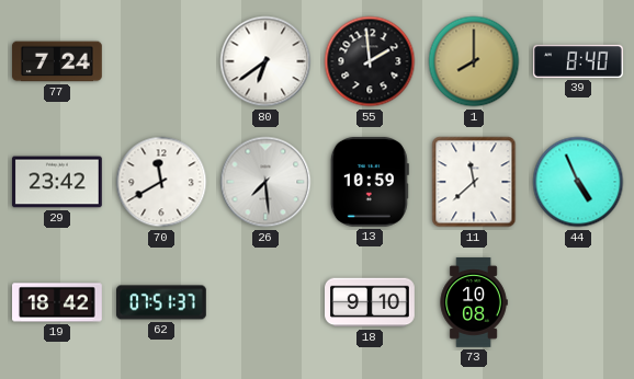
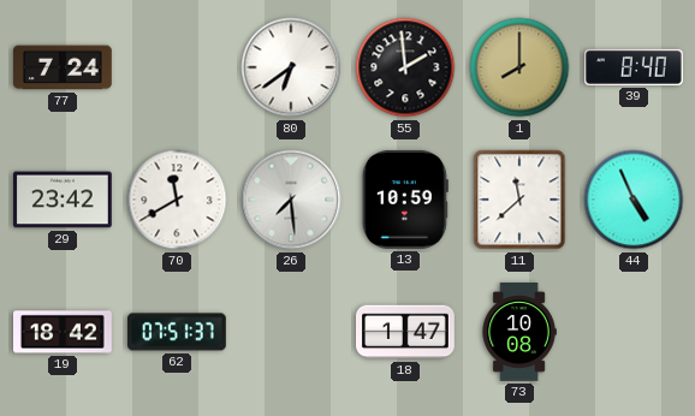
18: 9:10 -> 1:47 (406, 332)
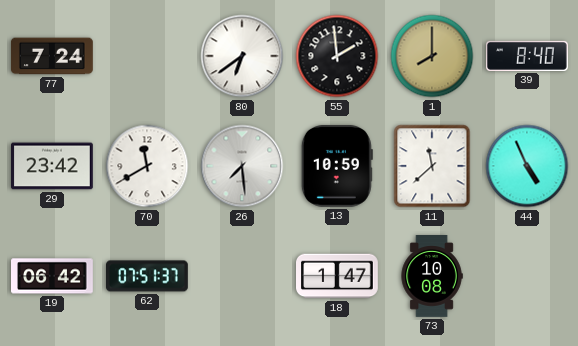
19: 18:42 -> 06:42 (53, 276)
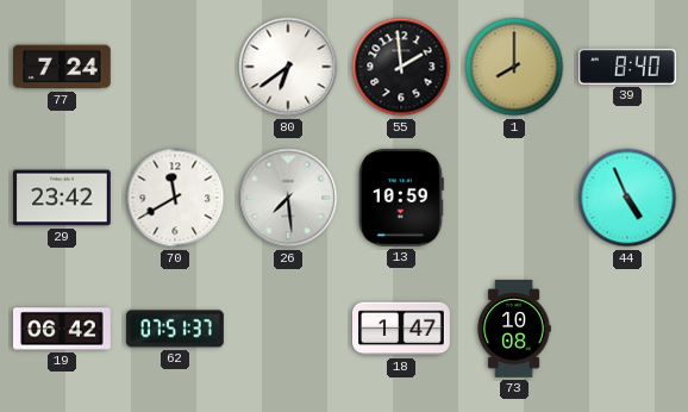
11: 11:38 -> none (432, 166)
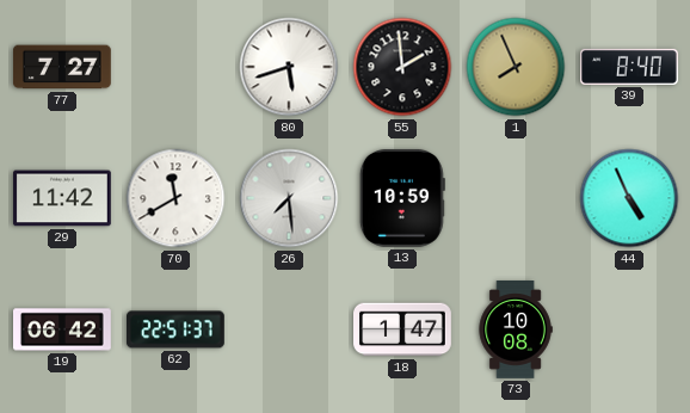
77: 7:24 -> 7:27 (63, 67)
80: 6:39 -> 5:42 (289, 67)
1: 8:00 -> 7:56 (516, 67)
29: 23:42 -> 11:42 (63, 198)
62: 07:51 -> 22:51 (177, 329)
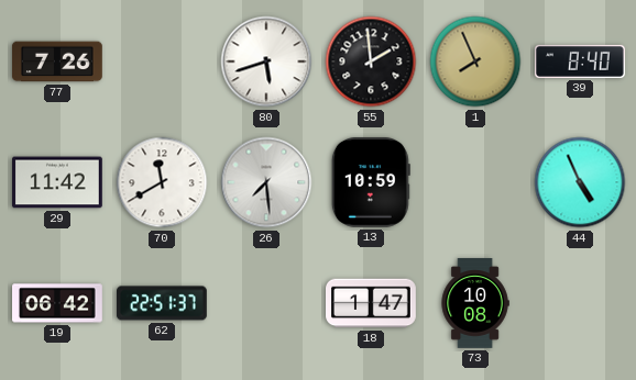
77: 7:27 -> 7:26 (58, 62)
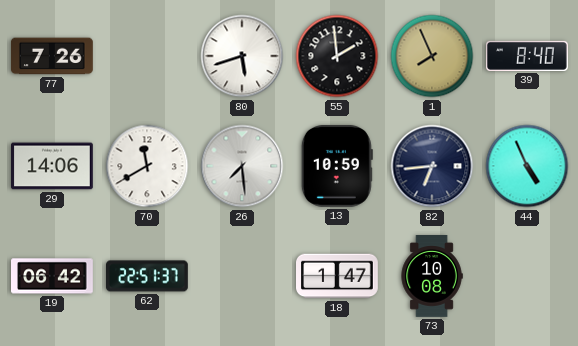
29: 11:42 -> 14:06 (53, 166)
82: none -> 6:44 (432, 166)
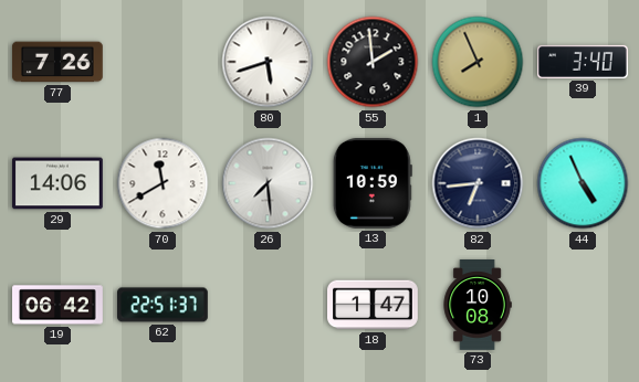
39: 8:40 -> 3:40 (584, 62)
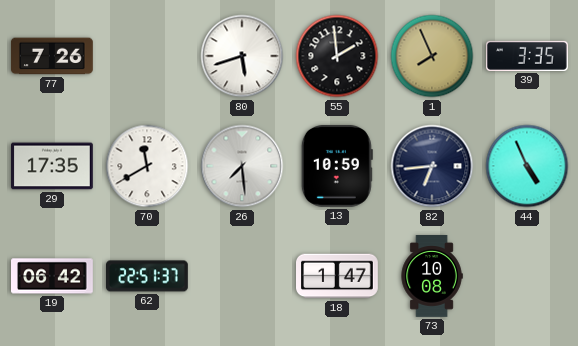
39: 3:40 -> 3:35 (528, 56)
29: 14:06 -> 17:35 (53, 166)
